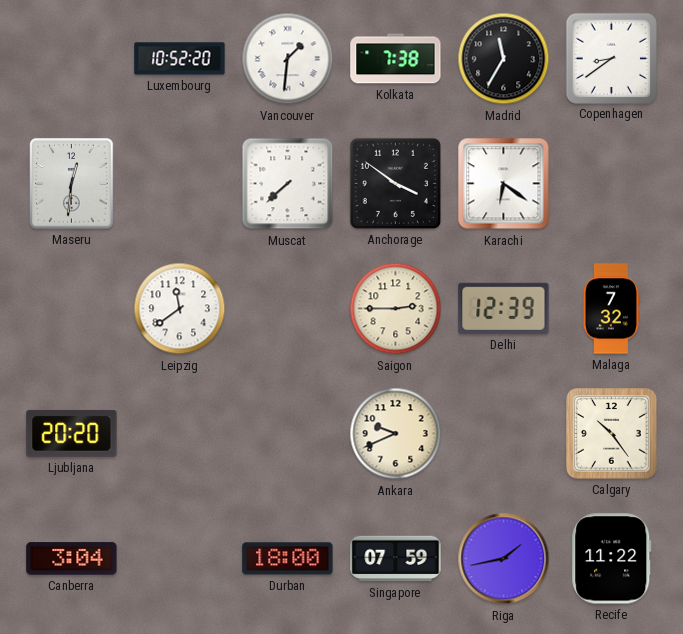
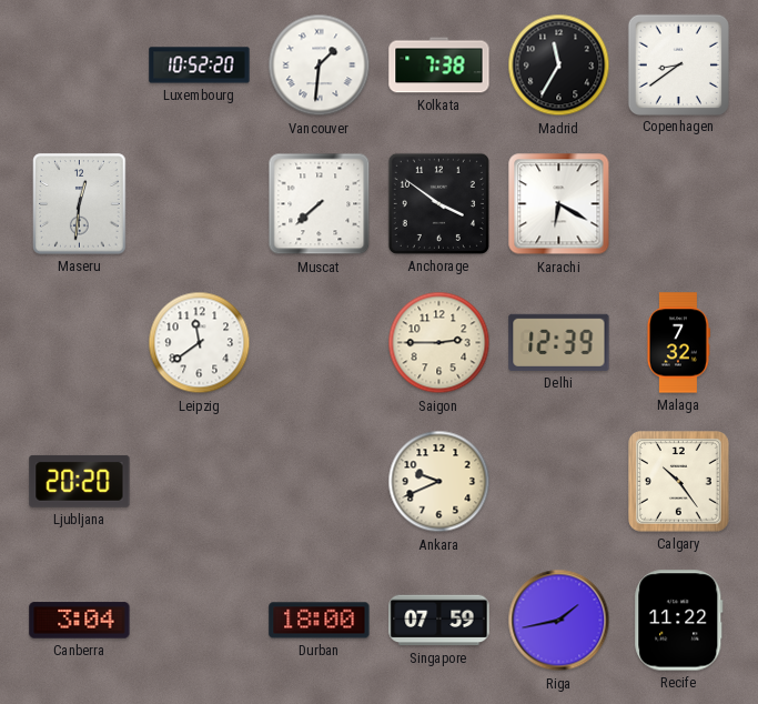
Karachi: 6:21 -> 6:20 (559, 204)
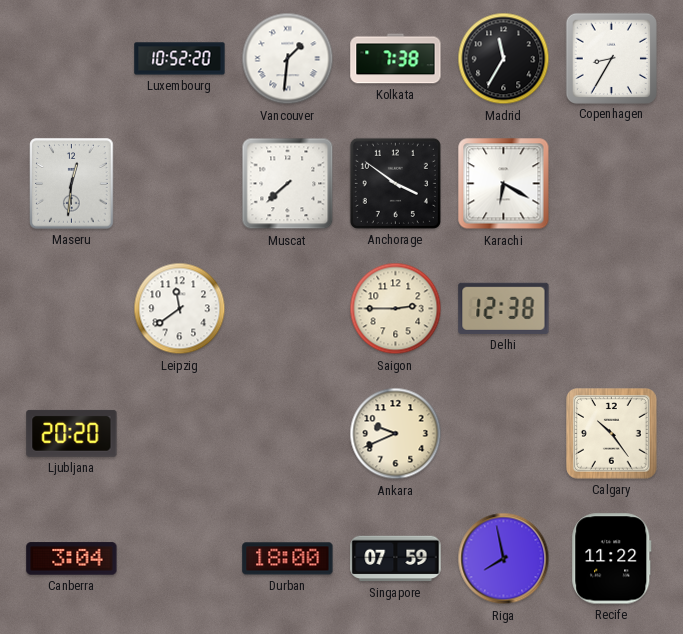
Copenhagen: 8:39 -> 8:35 (611, 58)
Delhi: 12:39 -> 12:38 (504, 308)
Malaga: 7:32 -> none (678, 343)
Riga: 1:43 -> 7:58 (504, 559)
